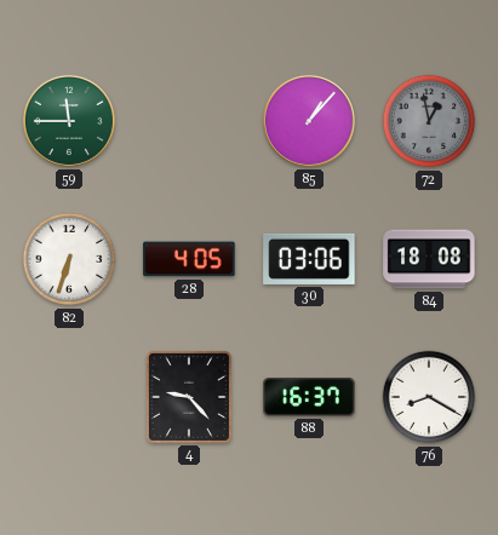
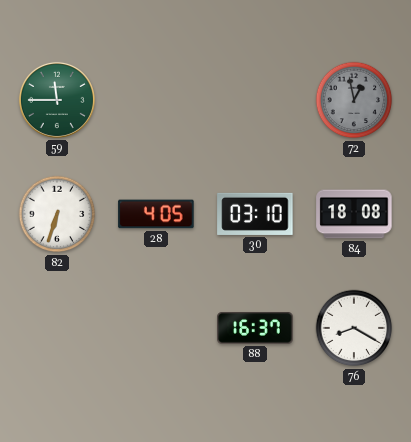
85: 1:07 -> none (309, 121)
30: 03:06 -> 03:10 (255, 214)
4: 9:23 -> none (189, 397)
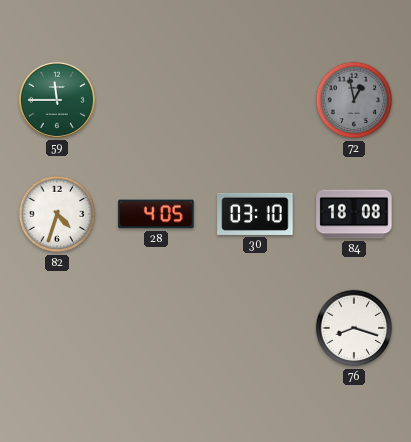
82: 6:33 -> 4:33 (57, 214)
88: 16:37 -> none (255, 328)
76: 8:20 -> 8:18 (354, 328)
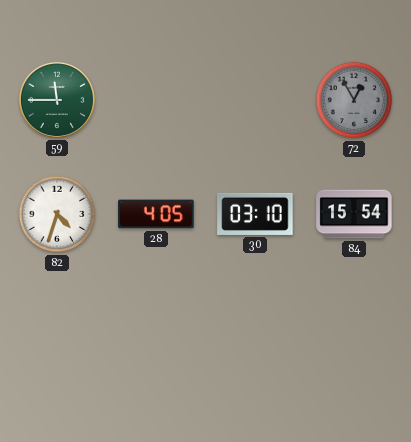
72: 12:58 -> 12:55 (354, 100)
84: 18:08 -> 15:54 (354, 214)
76: 8:18 -> none (354, 328)
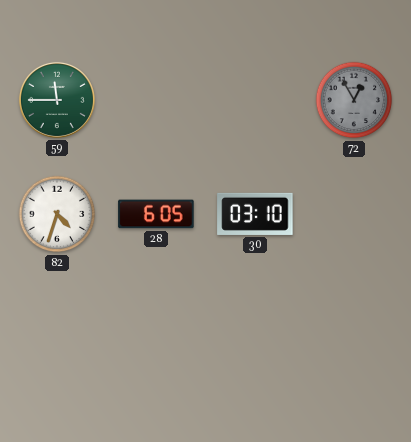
28: 4:05 -> 6:05 (156, 214)
84: 15:54 -> none (354, 214)
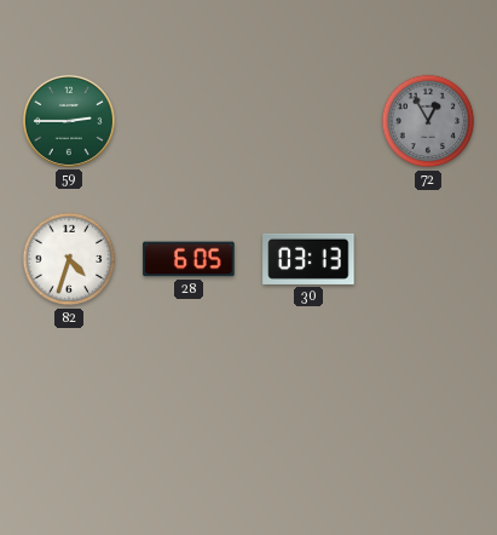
59: 11:45 -> 2:45 (69, 121)
30: 03:10 -> 03:13 (308, 259)
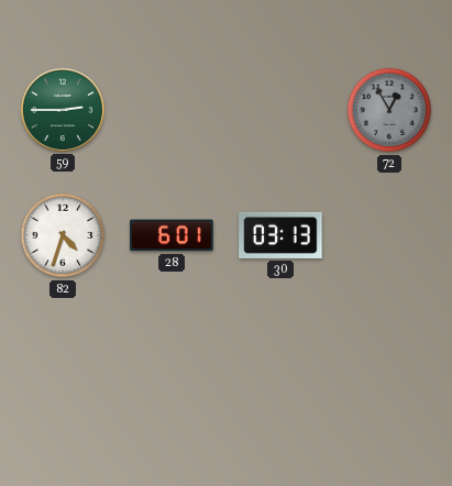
28: 6:05 -> 6:01 (172, 235)
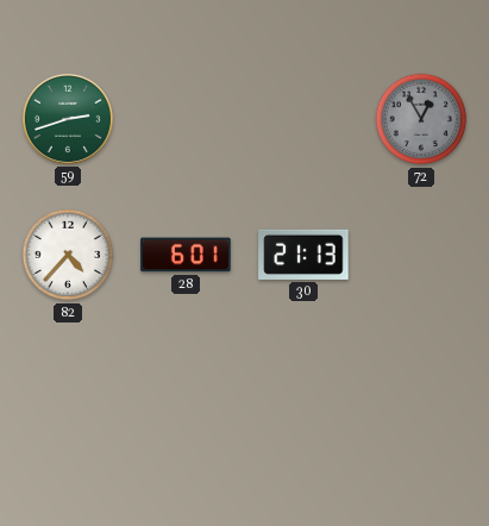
59: 2:45 -> 2:42 (68, 119)
82: 4:33 -> 4:37 (68, 255)
30: 03:13 -> 21:13 (303, 255)
